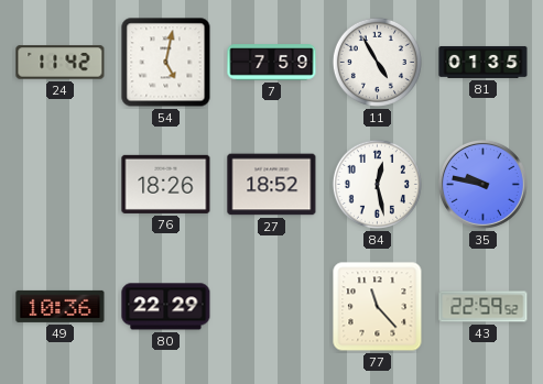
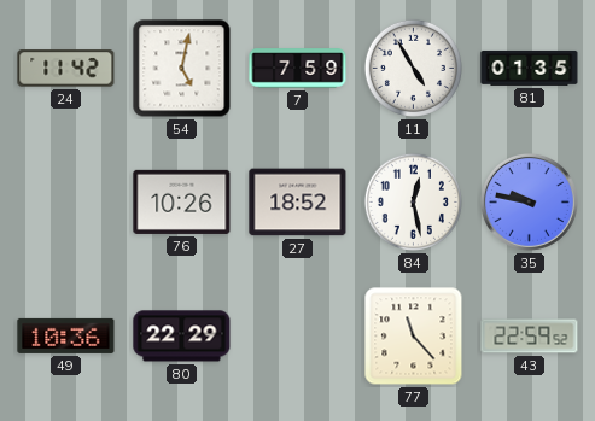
76: 18:26 -> 10:26 (182, 201)
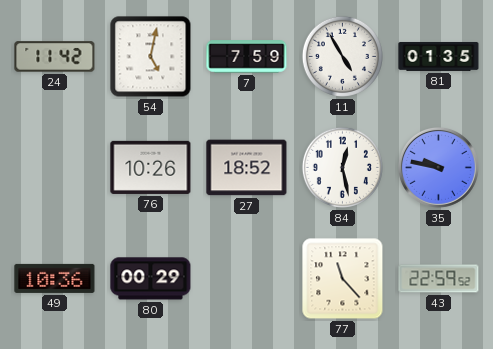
80: 22:29 -> 00:29 (151, 279)
